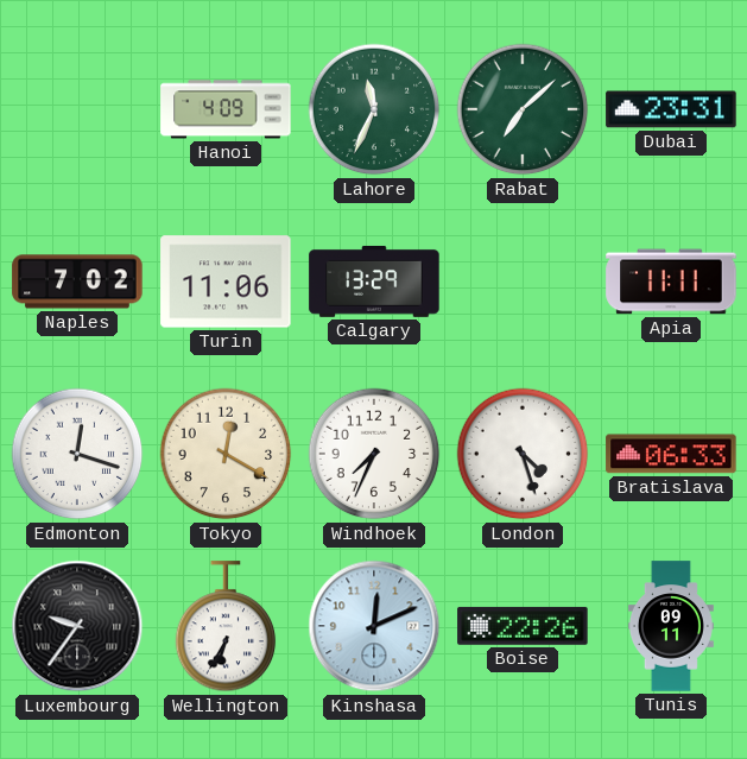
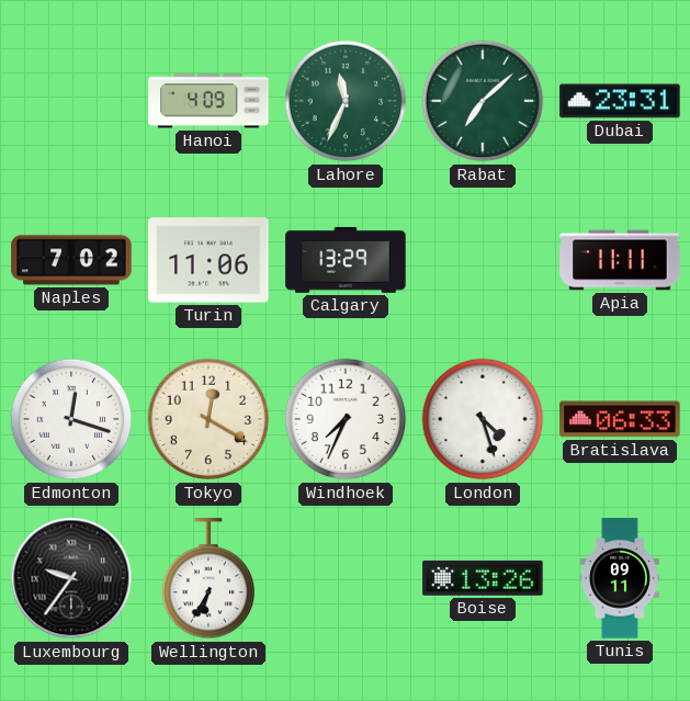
Kinshasa: 12:11 -> none (374, 626)
Boise: 22:26 -> 13:26 (483, 578)
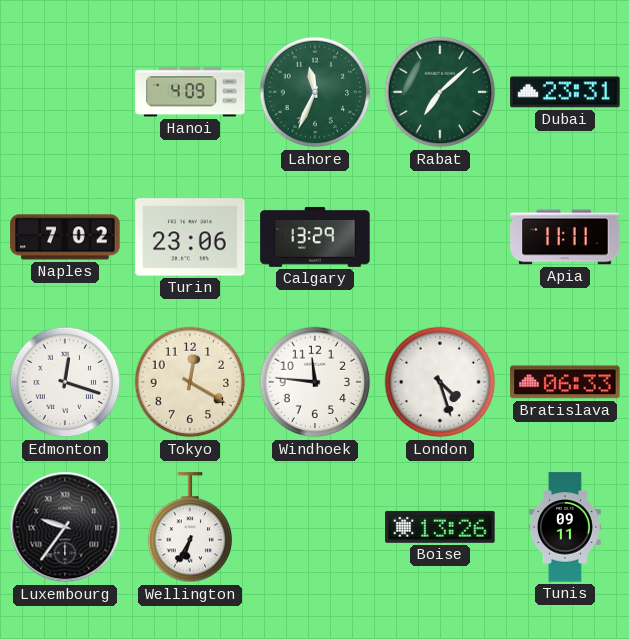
Turin: 11:06 -> 23:06 (190, 237)
Windhoek: 7:34 -> 11:46 (315, 382)
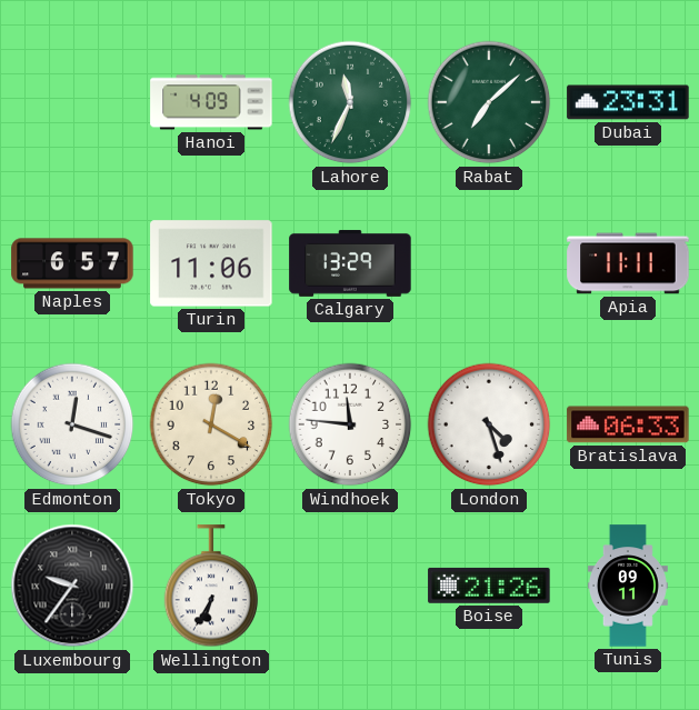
Naples: 7:02 -> 6:57 (72, 263)
Turin: 23:06 -> 11:06 (211, 263)
Boise: 13:26 -> 21:26 (489, 586)
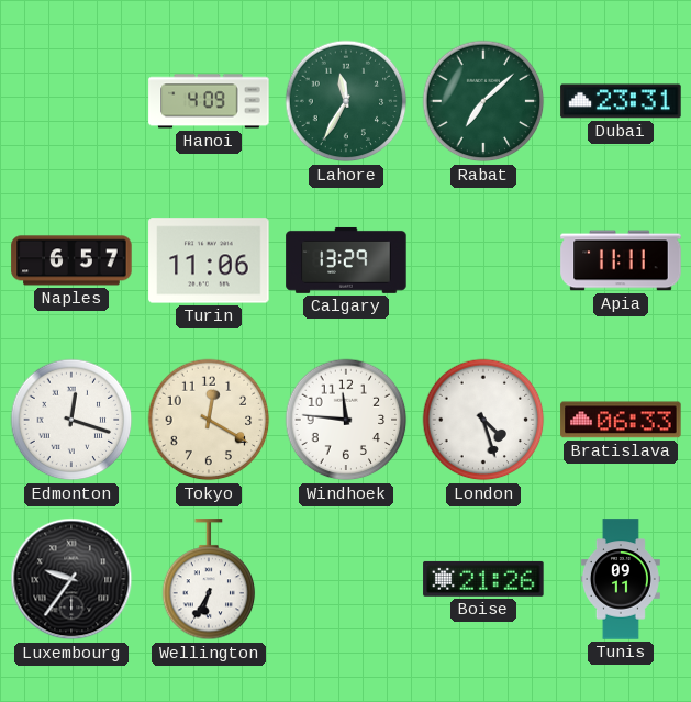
Lahore: 11:34 -> 11:35 (346, 101)
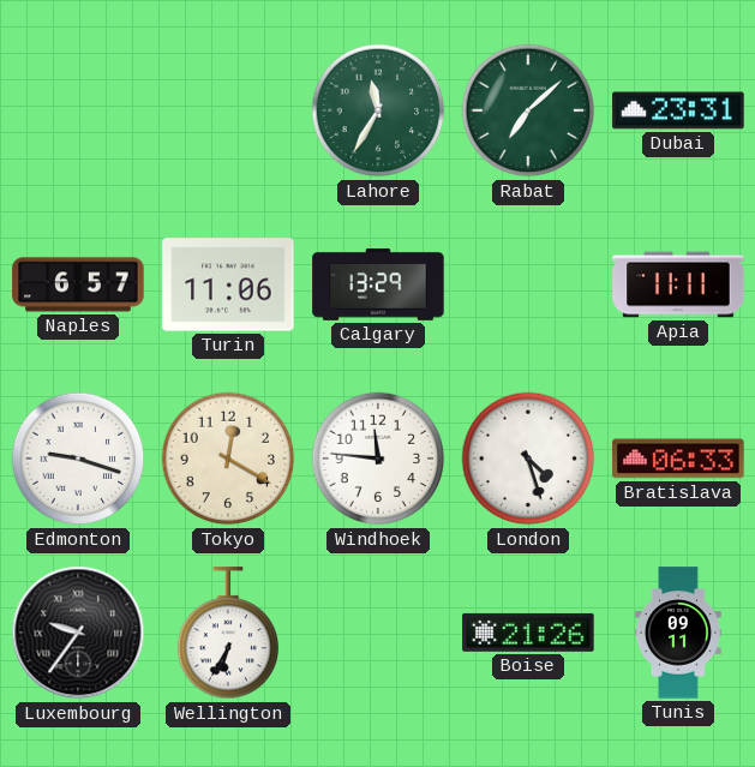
Hanoi: 4:09 -> none (209, 101)
Edmonton: 12:18 -> 9:18 (78, 459)
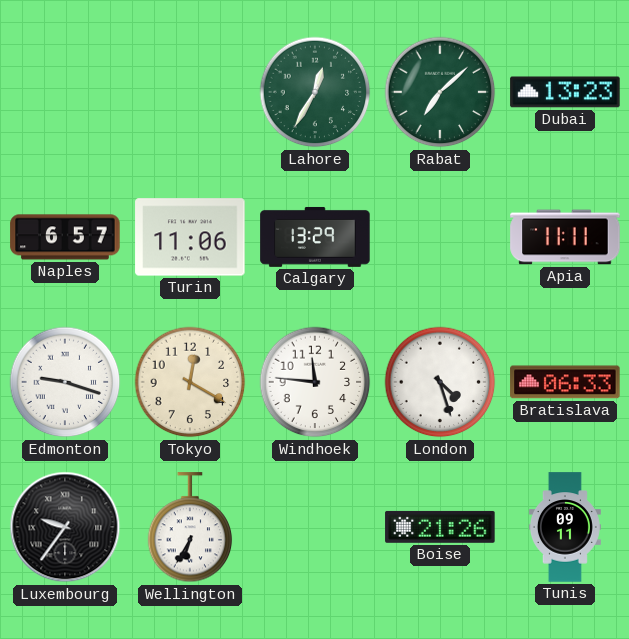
Lahore: 11:35 -> 12:35 (315, 92)
Dubai: 23:31 -> 13:23 (565, 92)
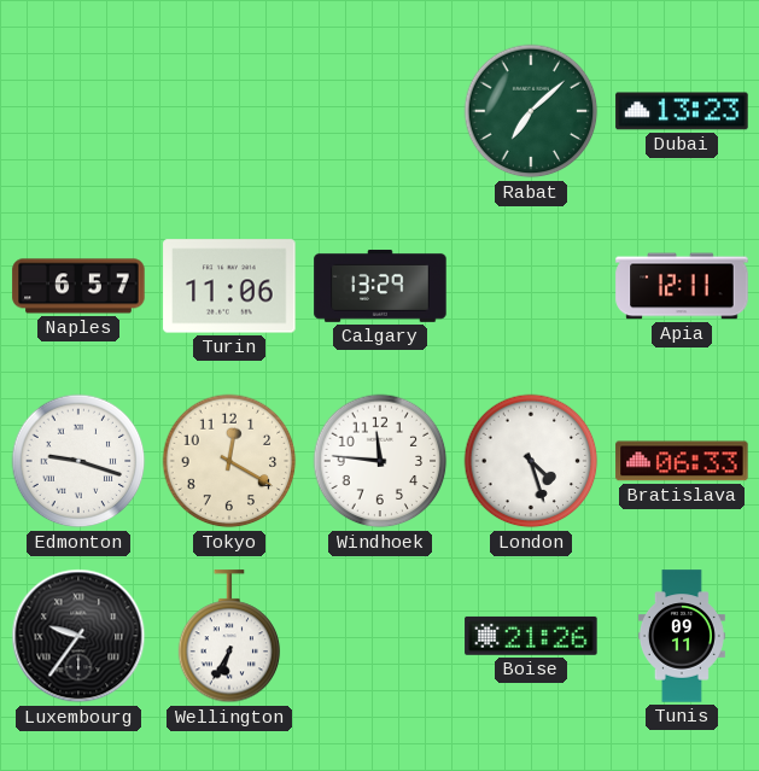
Lahore: 12:35 -> none (315, 92)
Apia: 11:11 -> 12:11 (682, 286)
